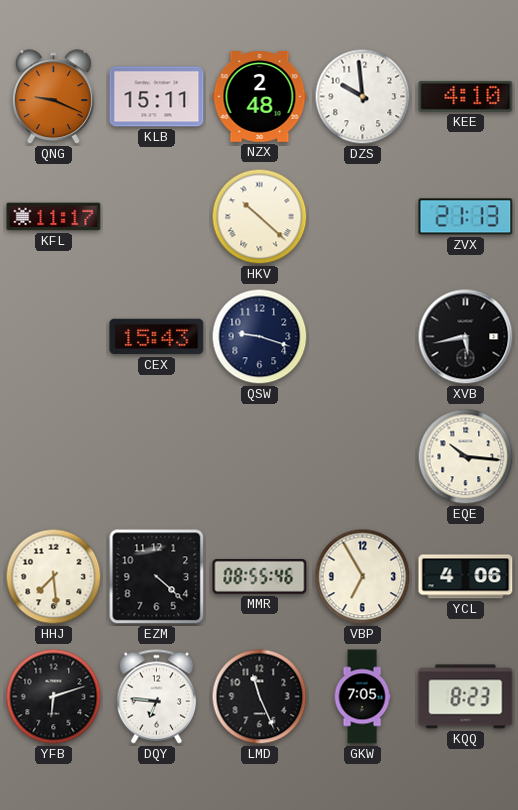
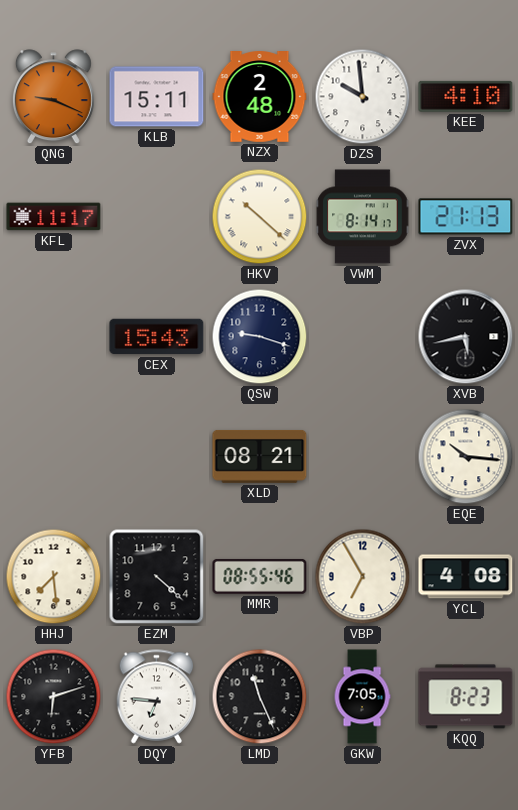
VWM: none -> 8:14 (363, 217)
XLD: none -> 08:21 (260, 456)
YCL: 4:06 -> 4:08 (466, 577)
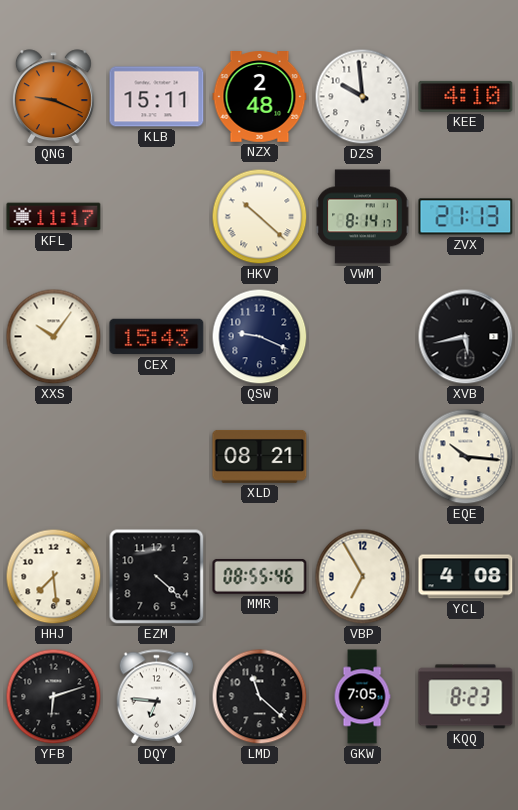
XXS: none -> 10:06 (54, 337)
QSW: 9:18 -> 9:19 (260, 337)
LMD: 11:26 -> 11:22 (260, 697)
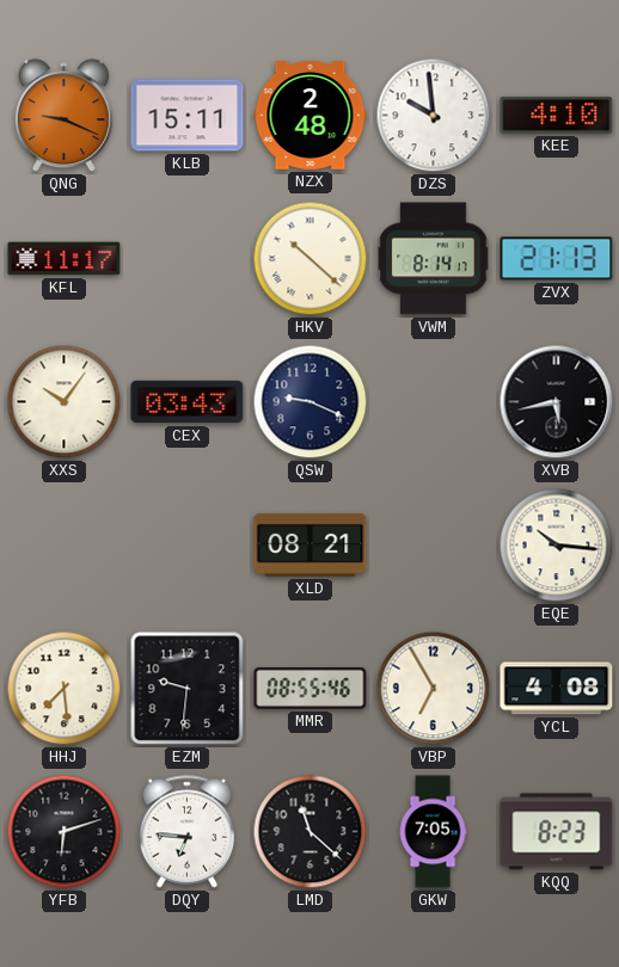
CEX: 15:43 -> 03:43 (188, 402)
EZM: 4:22 -> 9:31 (188, 689)
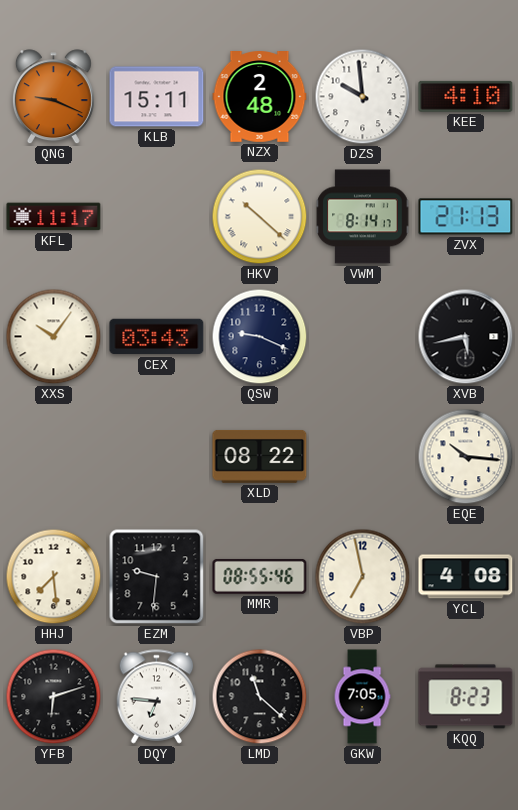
XLD: 08:21 -> 08:22 (260, 456)
VBP: 6:55 -> 6:58 (363, 577)
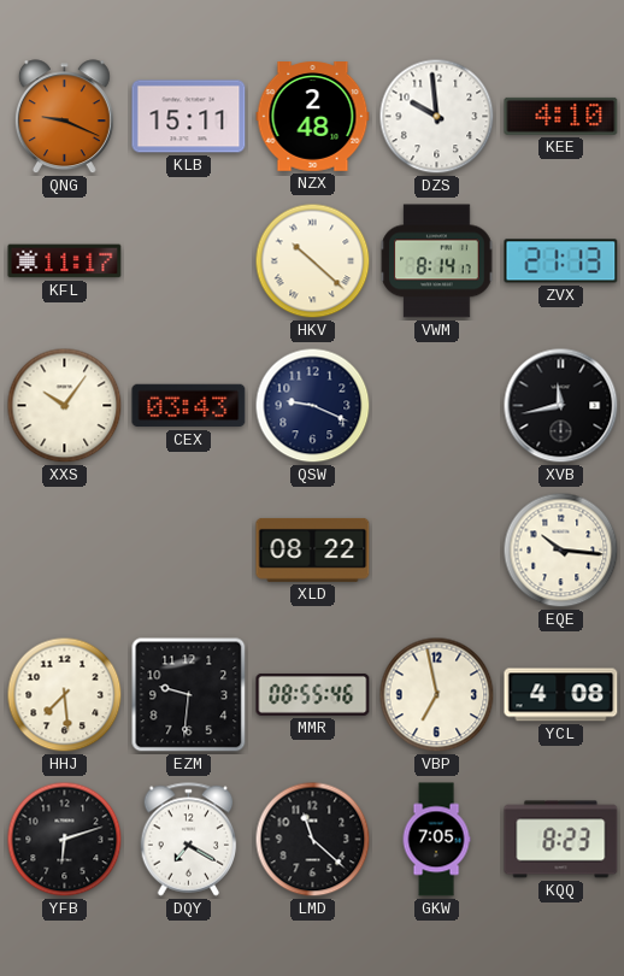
XVB: 5:43 -> 11:43 (561, 406)
DQY: 6:46 -> 7:20 (189, 840)
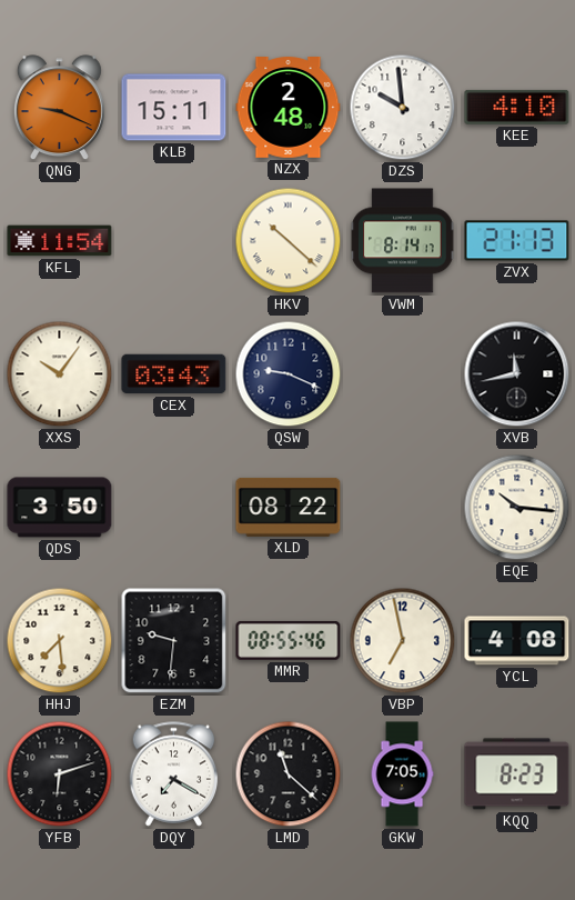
KFL: 11:17 -> 11:54 (60, 241)
QDS: none -> 3:50 (60, 508)
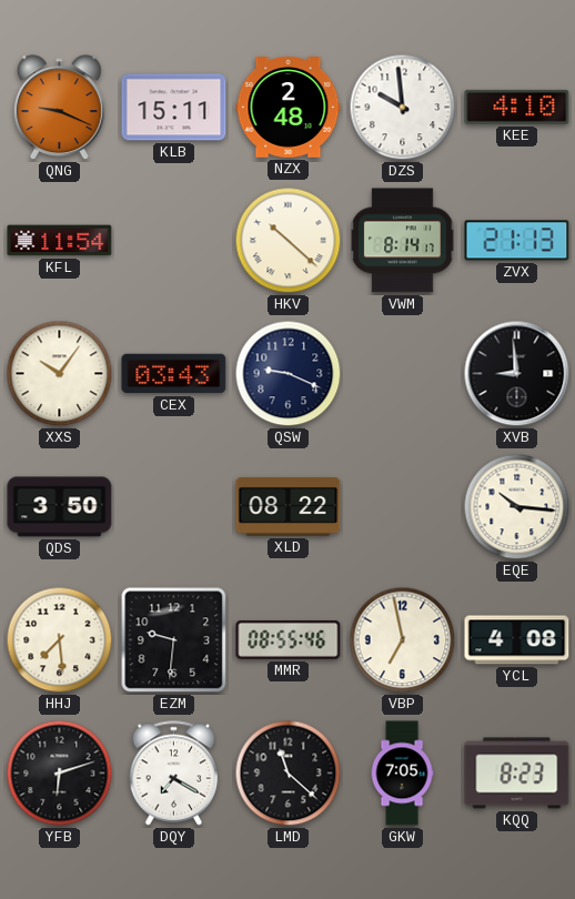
XVB: 11:43 -> 8:59 (517, 374)
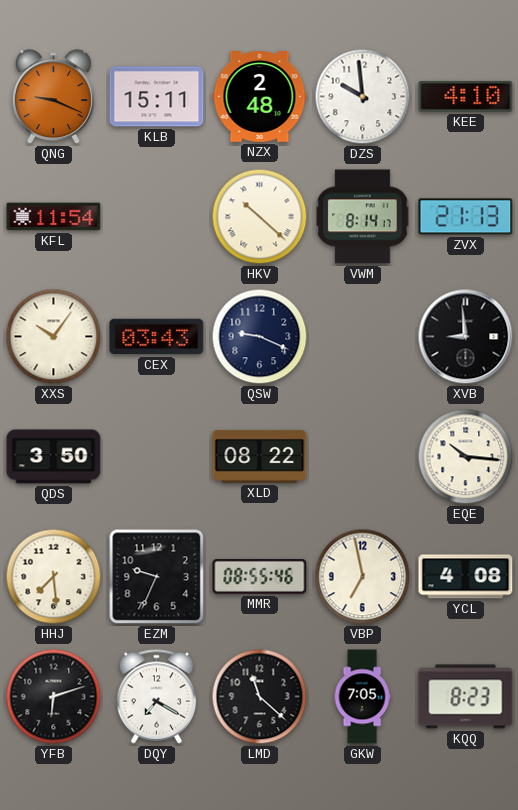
EZM: 9:31 -> 9:34 (157, 577)
